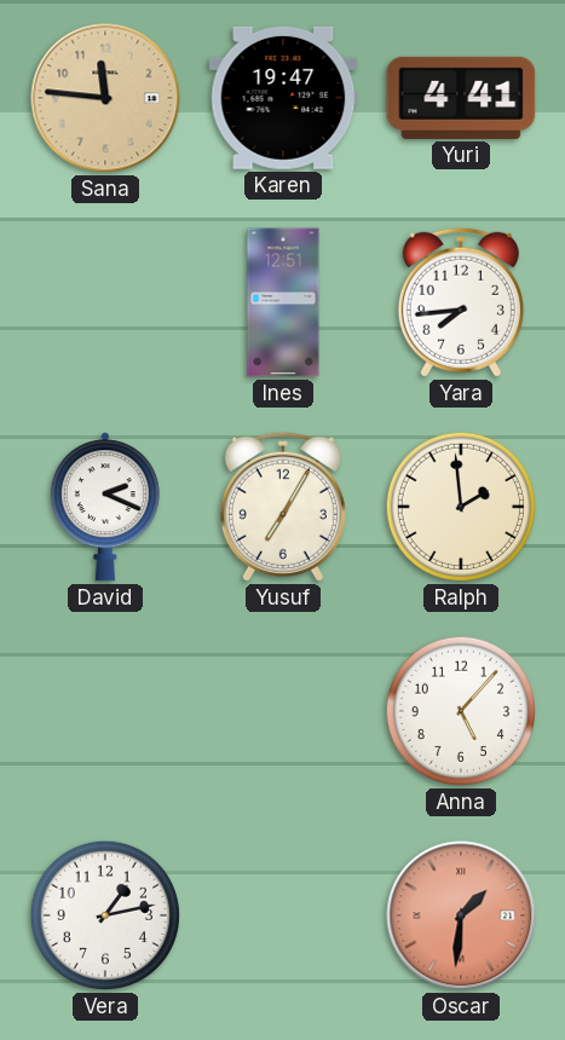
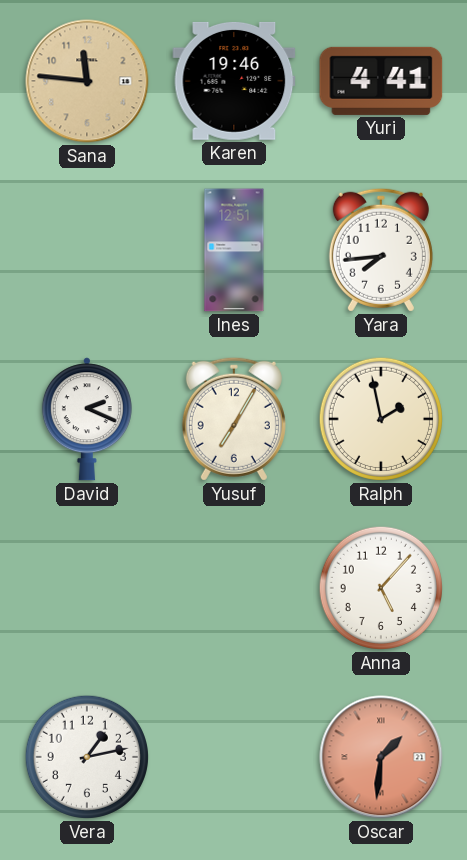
Karen: 19:47 -> 19:46 (234, 81)
Ralph: 1:59 -> 1:58 (381, 419)
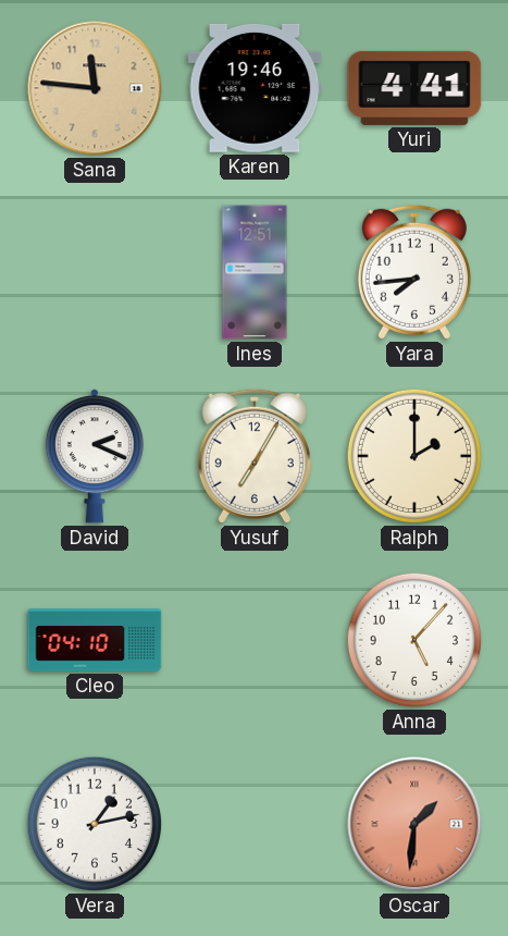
Ralph: 1:58 -> 2:00 (414, 456)
Cleo: none -> 04:10 (95, 640)
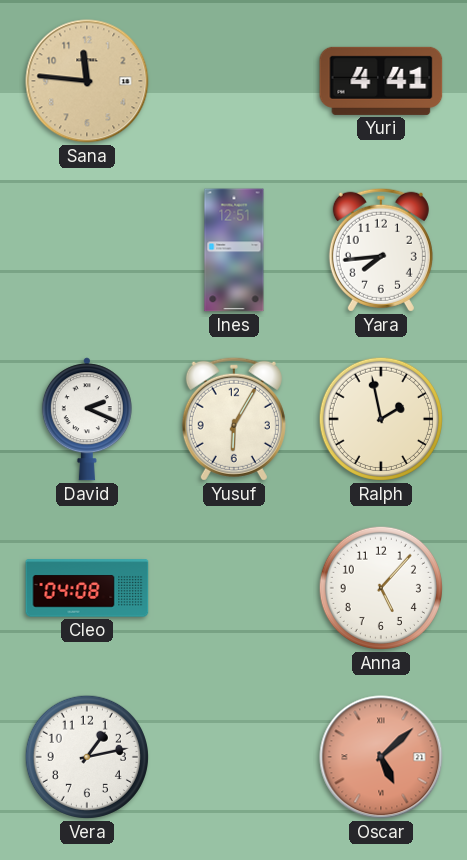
Karen: 19:46 -> none (255, 88)
Yusuf: 7:05 -> 6:05 (234, 419)
Ralph: 2:00 -> 1:58 (381, 419)
Cleo: 04:10 -> 04:08 (87, 588)
Oscar: 1:31 -> 5:08 (381, 757)
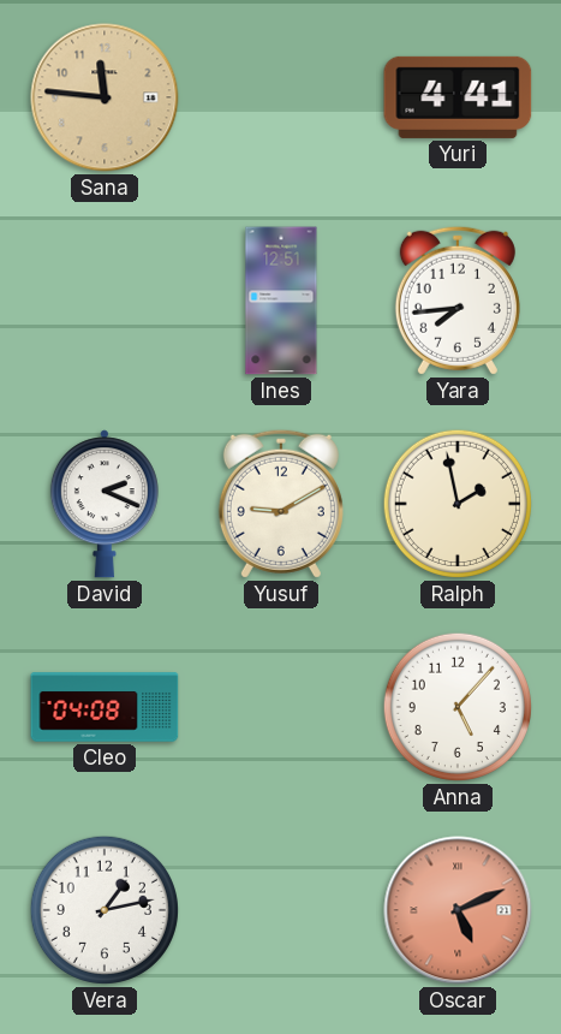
Yusuf: 6:05 -> 9:10 (281, 504)
Oscar: 5:08 -> 5:11 (458, 910)
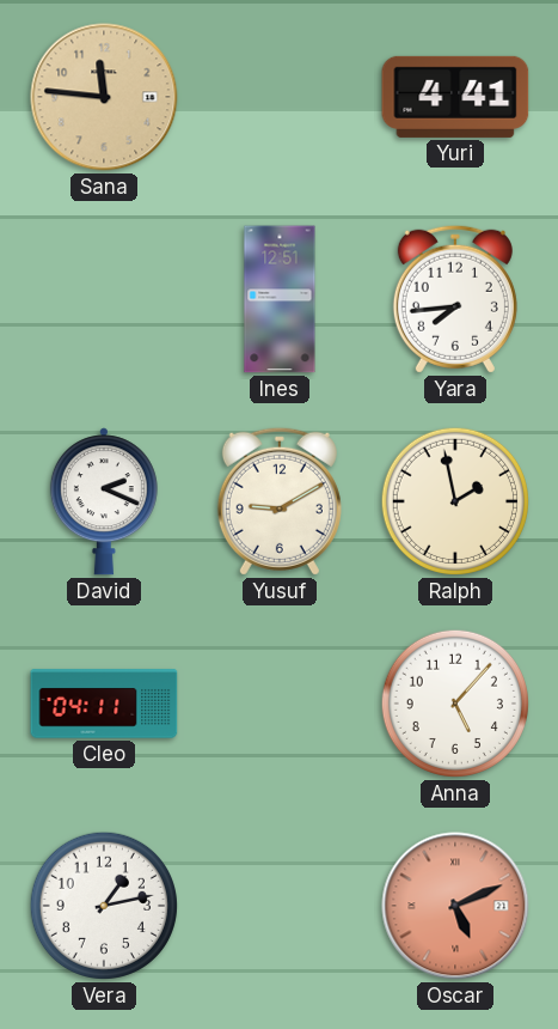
Cleo: 04:08 -> 04:11 (104, 704)
